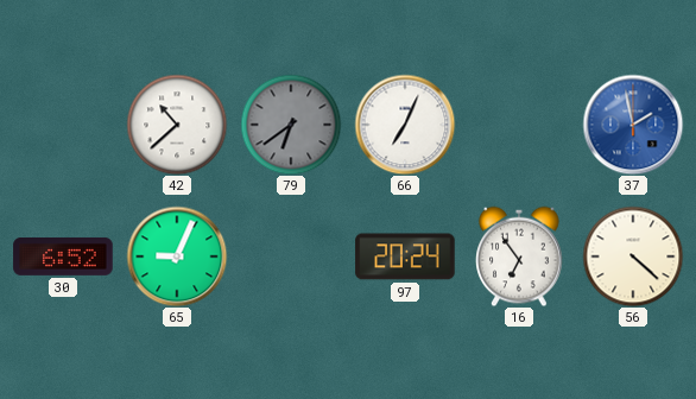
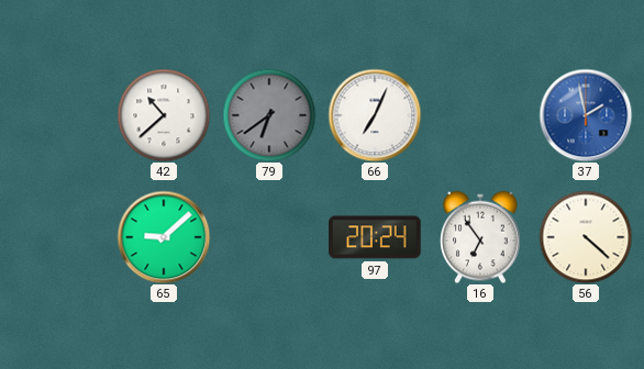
30: 6:52 -> none (63, 256)
65: 9:04 -> 9:08 (164, 237)
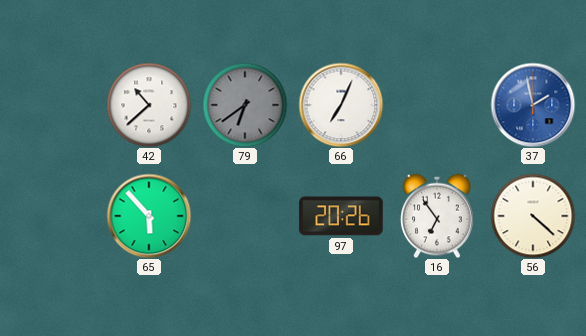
65: 9:08 -> 5:53 (149, 216)
97: 20:24 -> 20:26 (341, 216)
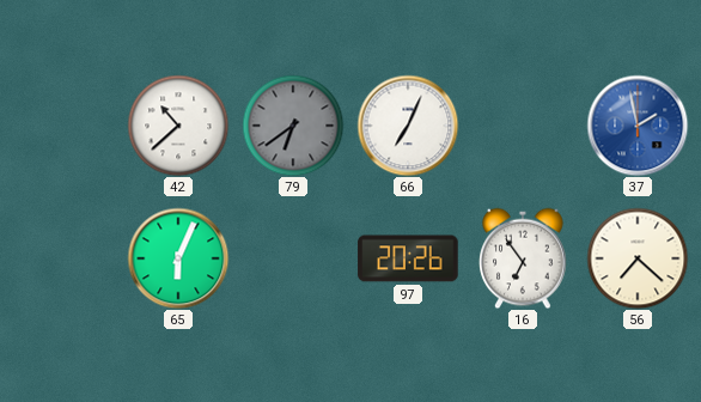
65: 5:53 -> 6:04 (178, 258)
56: 4:22 -> 7:22 (638, 258)
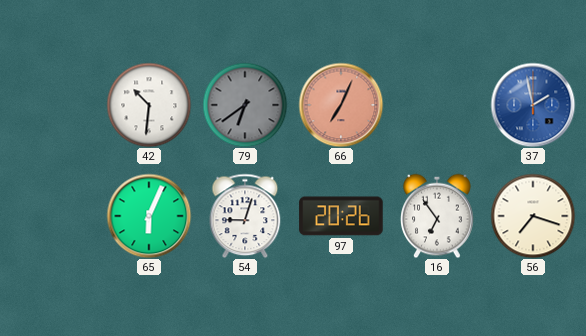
42: 10:38 -> 10:31 (149, 105)
66 dial: white -> salmon (341, 105)
54: none -> 9:03 (245, 216)
56: 7:22 -> 7:18 (533, 216)
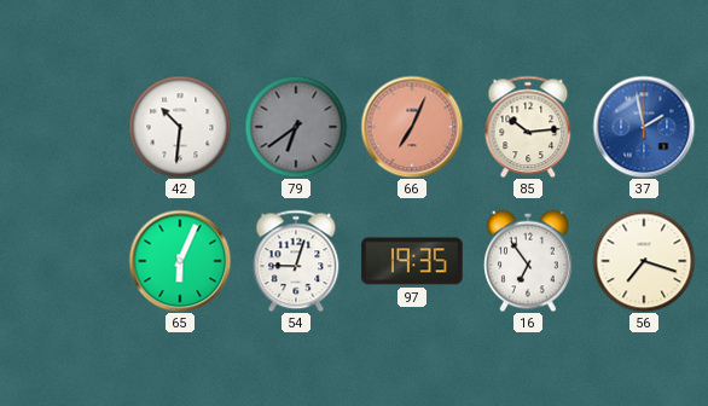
85: none -> 10:14 (528, 127)
97: 20:26 -> 19:35 (412, 261)
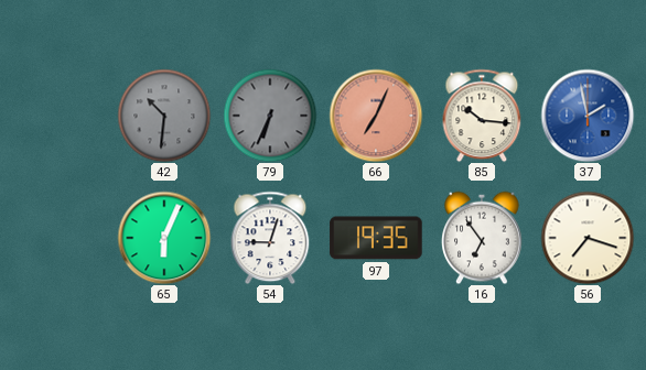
42 dial: white -> grey (164, 116)
79: 6:39 -> 6:34 (270, 116)
85: 10:14 -> 10:16 (482, 116)
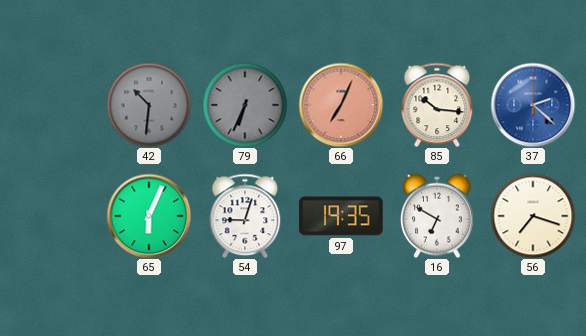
37: 1:58 -> 2:22 (533, 105)
16: 6:54 -> 6:50 (437, 216)
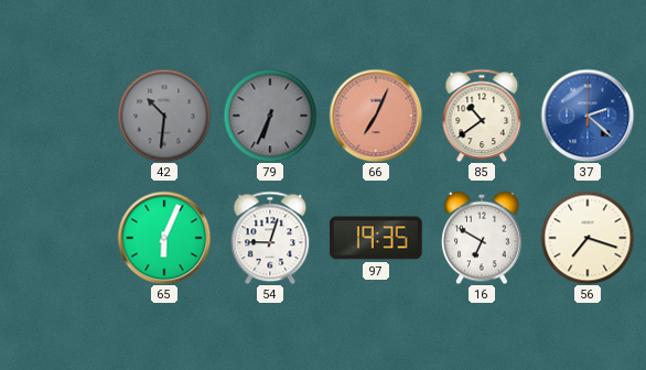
85: 10:16 -> 10:39 (482, 116)
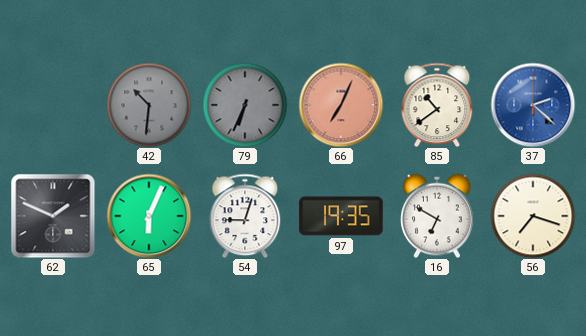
62: none -> 1:49 (53, 216)
